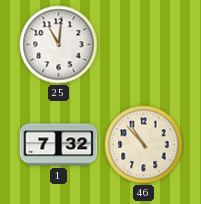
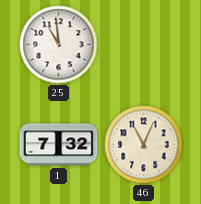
25: 11:01 -> 10:59 (59, 45)
46: 10:53 -> 11:04 (144, 145)
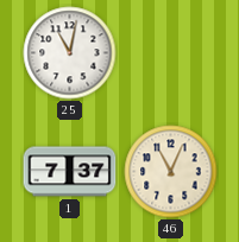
25: 10:59 -> 11:02 (70, 53)
1: 7:32 -> 7:37 (70, 172)
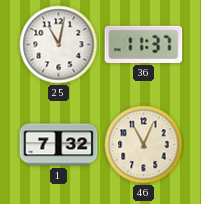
36: none -> 11:37 (144, 44)
1: 7:37 -> 7:32 (59, 145)
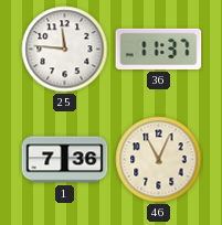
25: 11:02 -> 11:46 (65, 50)
1: 7:32 -> 7:36 (65, 160)
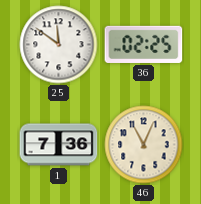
25: 11:46 -> 11:51 (59, 45)
36: 11:37 -> 02:25 (144, 44)
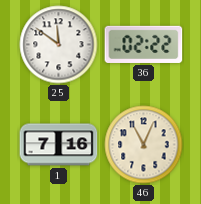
36: 02:25 -> 02:22 (144, 44)
1: 7:36 -> 7:16 (59, 145)
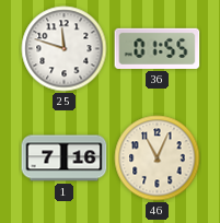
25: 11:51 -> 11:48 (65, 49)
36: 02:22 -> 01:55 (158, 48)
